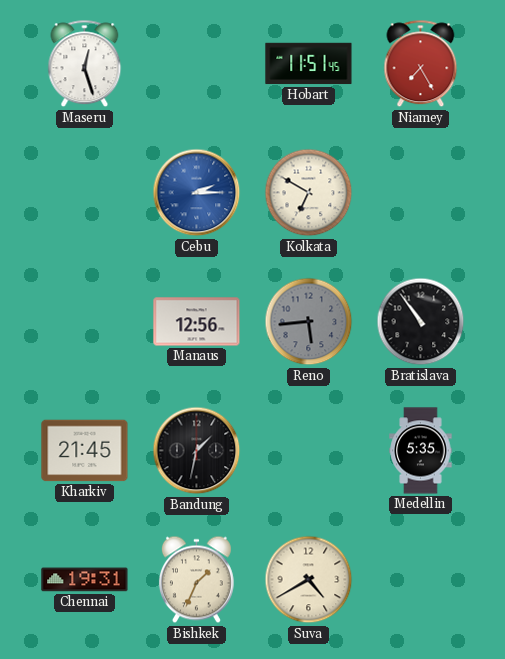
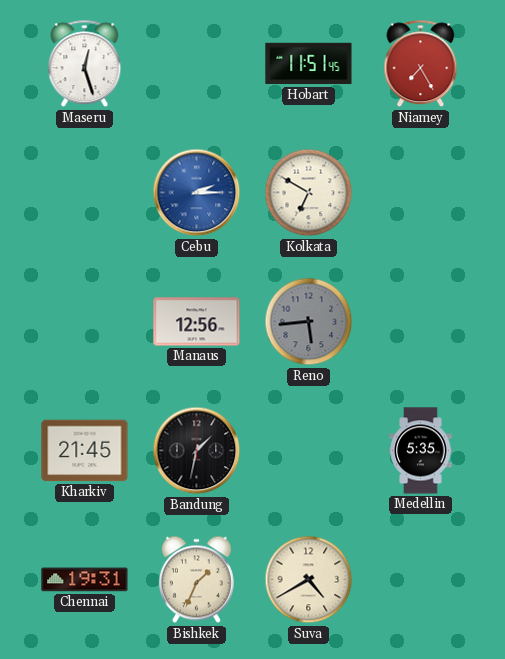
Bratislava: 10:54 -> none (421, 322)
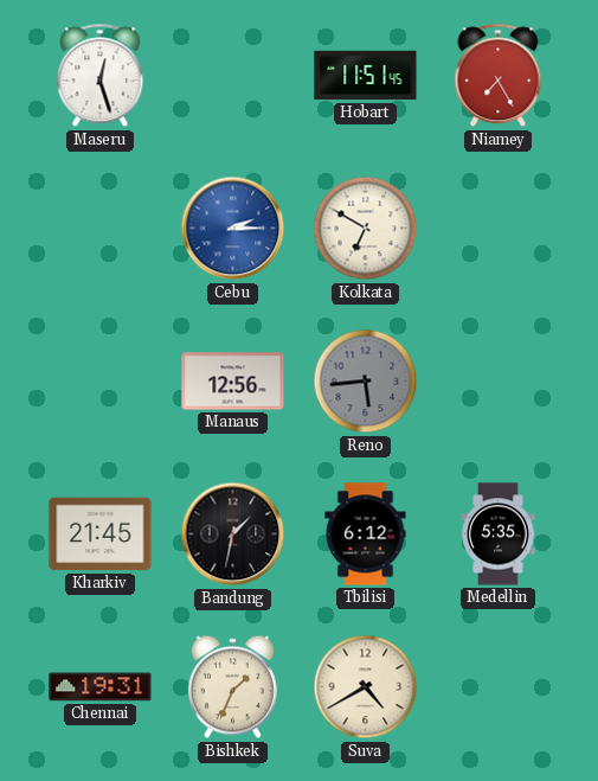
Tbilisi: none -> 6:12 (366, 534)
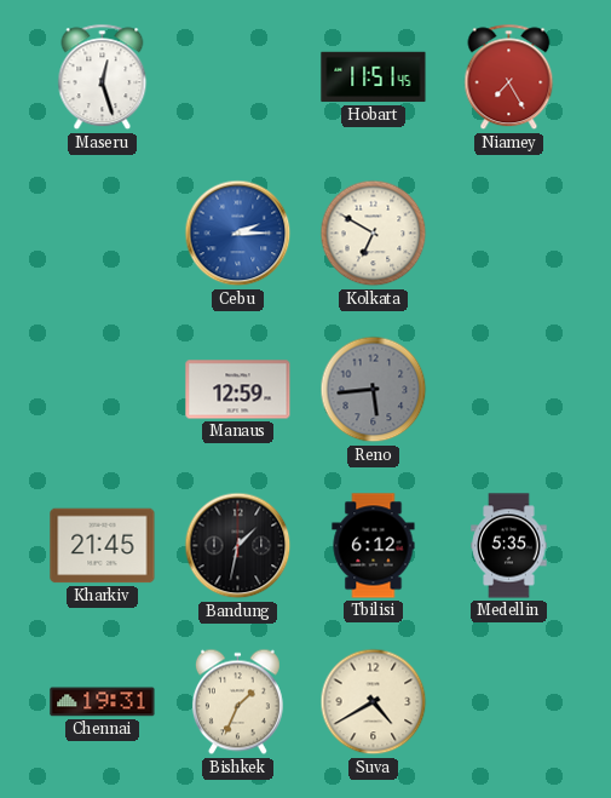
Manaus: 12:56 -> 12:59 (238, 390)
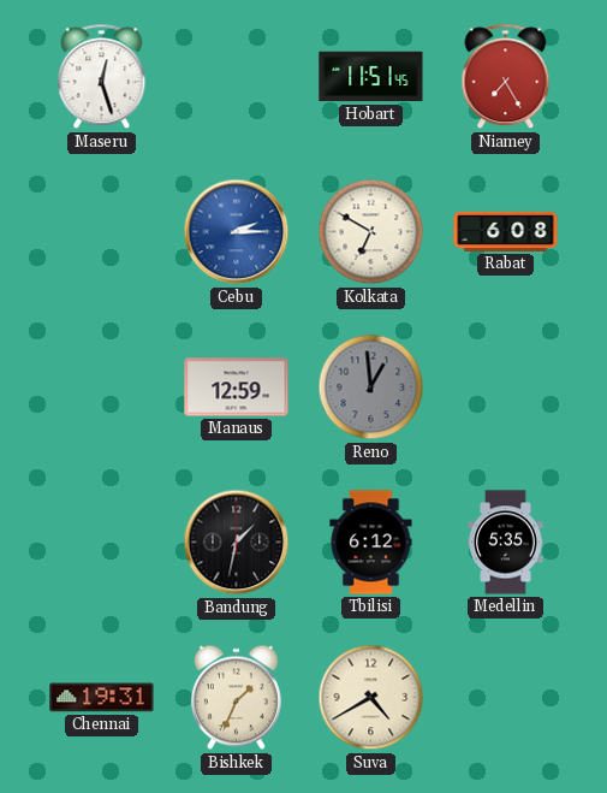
Rabat: none -> 6:08 (506, 231)
Reno: 5:44 -> 12:59 (371, 387)
Kharkiv: 21:45 -> none (103, 546)
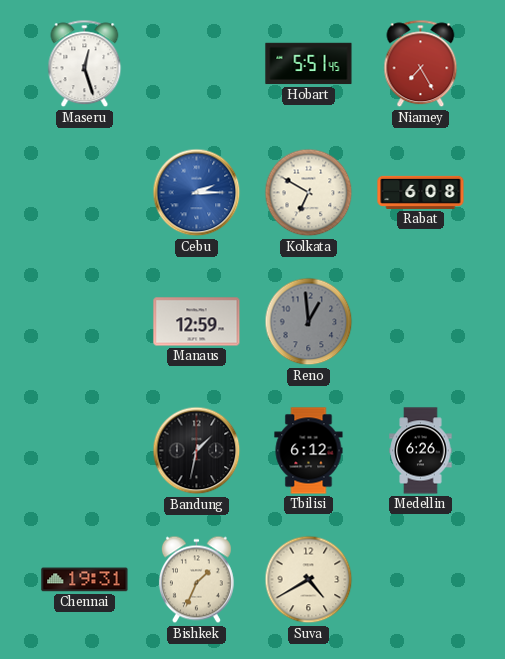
Hobart: 11:51 -> 5:51 (309, 64)
Medellin: 5:35 -> 6:26 (421, 451)
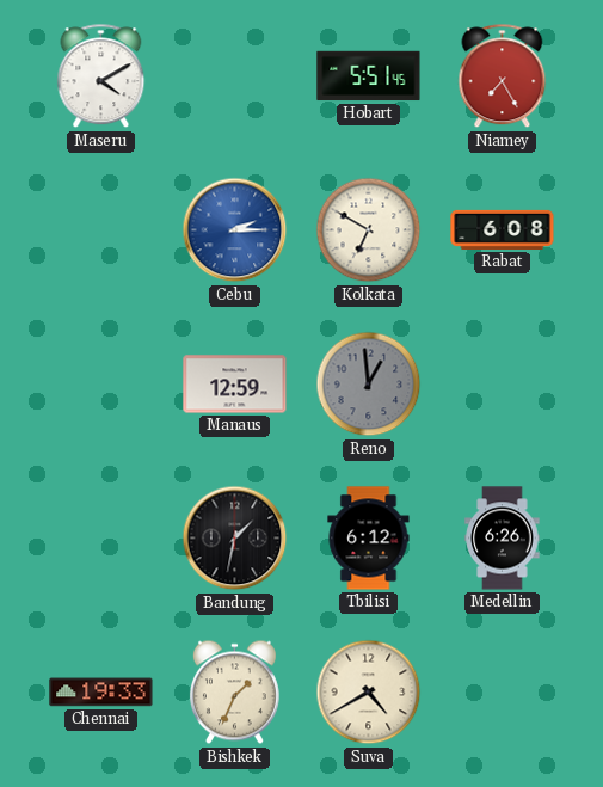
Maseru: 12:27 -> 4:10 (101, 76)
Chennai: 19:31 -> 19:33 (101, 693)
